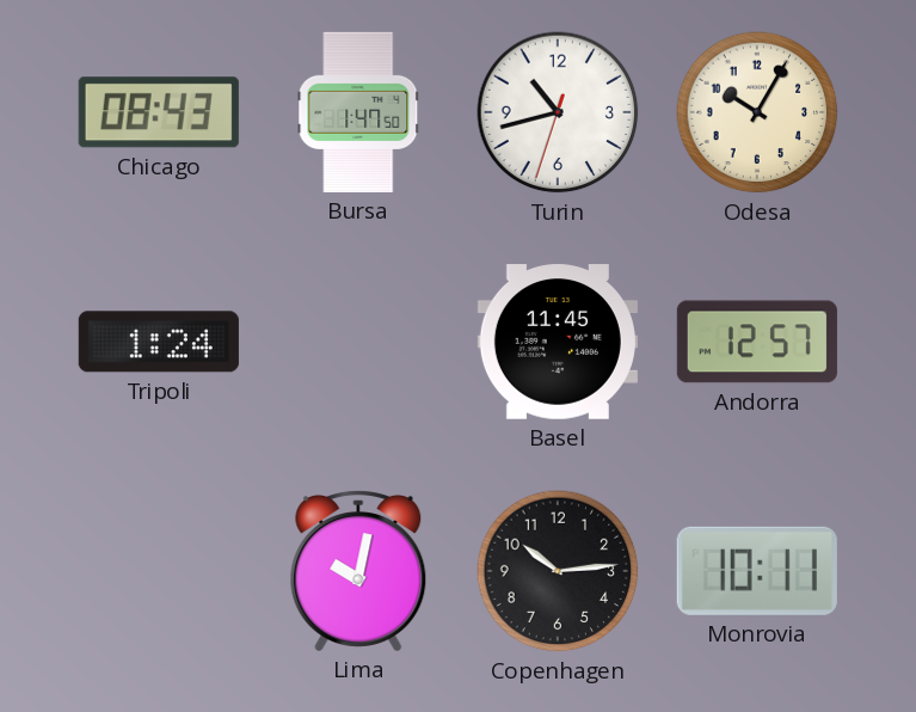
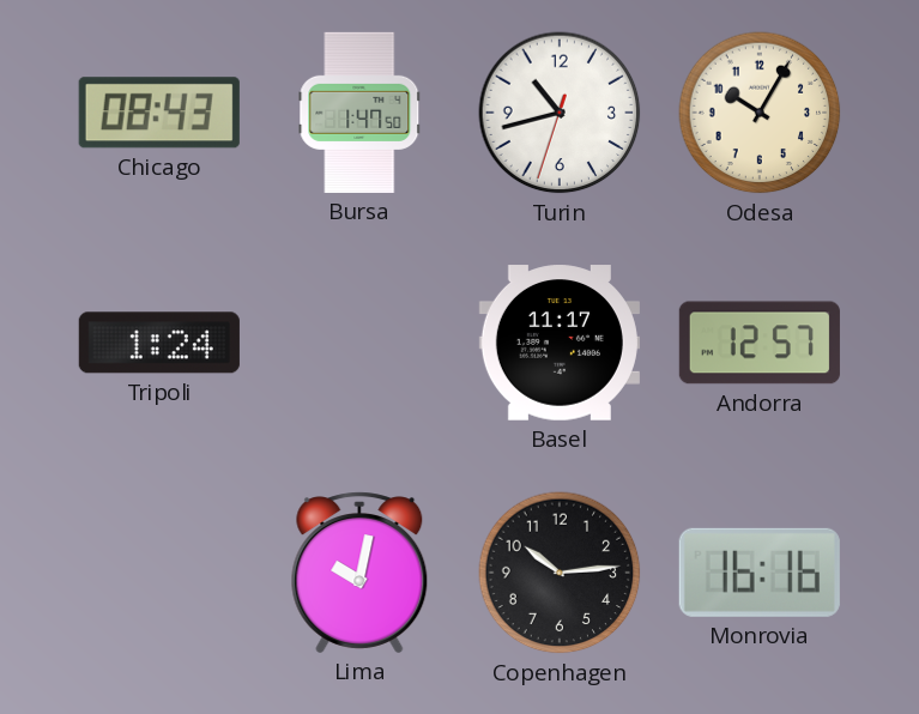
Basel: 11:45 -> 11:17 (560, 343)
Monrovia: 10:11 -> 16:16 (760, 573)
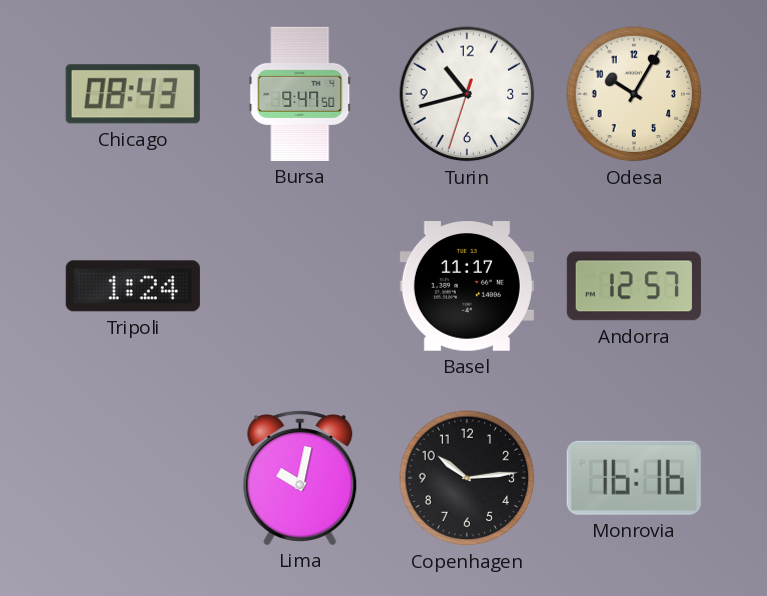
Bursa: 1:47 -> 9:47 (300, 94)
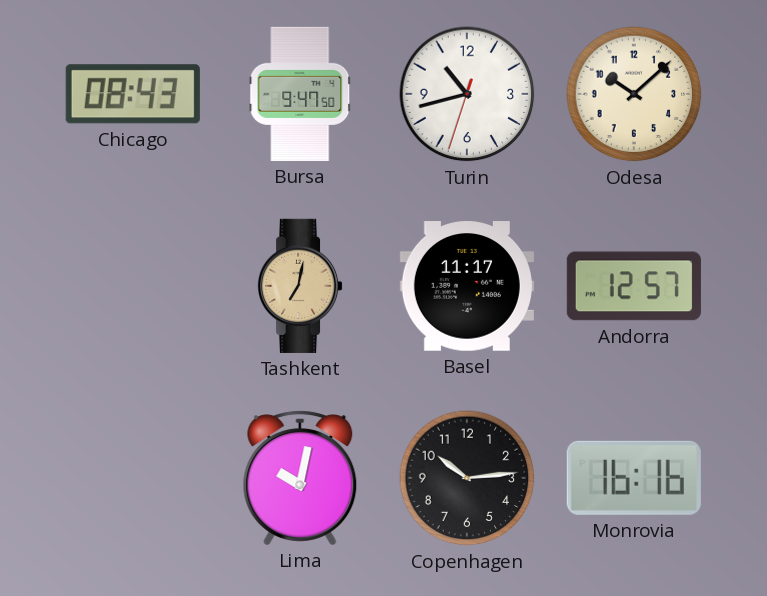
Odesa: 10:05 -> 10:08 (634, 94)
Tripoli: 1:24 -> none (133, 286)
Tashkent: none -> 7:02 (301, 286)
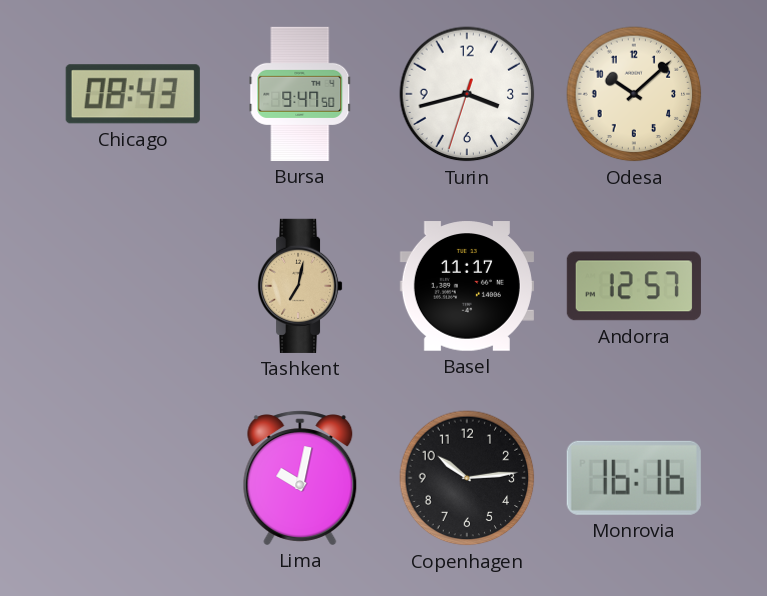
Turin: 10:42 -> 3:42 (467, 94)
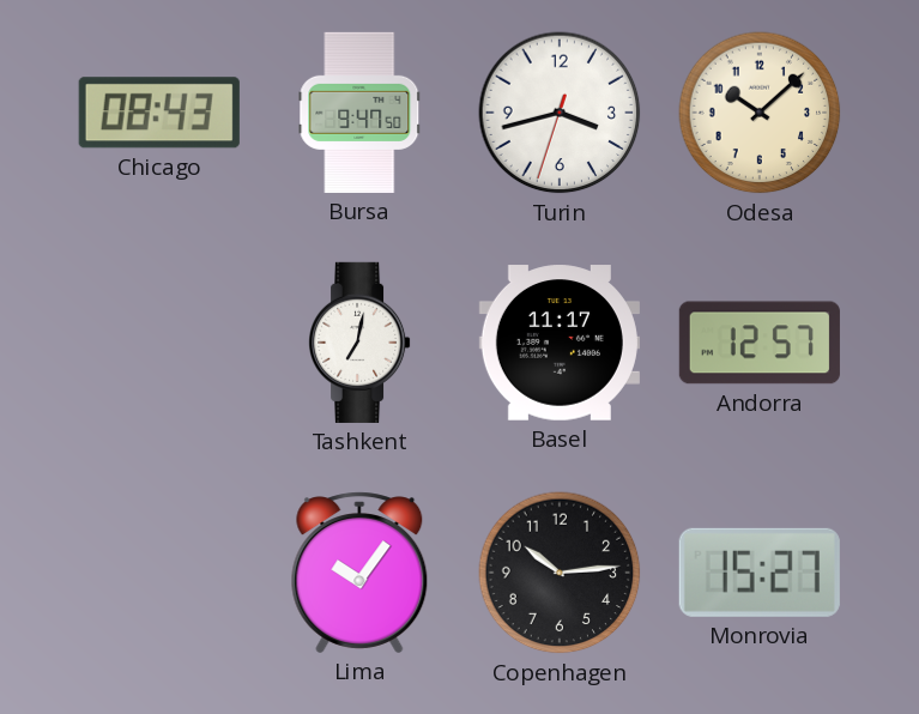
Tashkent dial: champagne -> white (361, 343)
Lima: 10:02 -> 10:06 (359, 573)
Monrovia: 16:16 -> 15:27 (760, 573)
